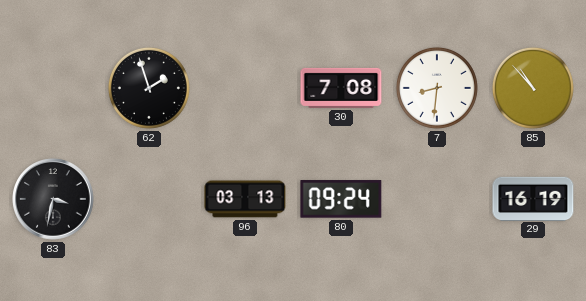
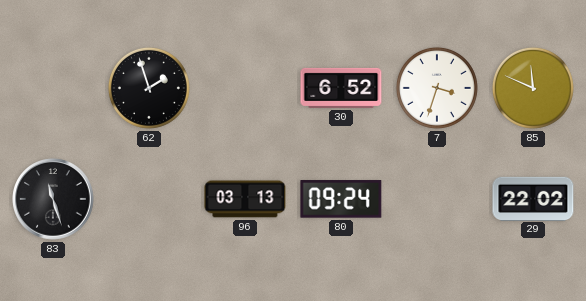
30: 7:08 -> 6:52 (341, 88)
7: 8:31 -> 3:33 (437, 88)
85: 10:53 -> 11:49 (533, 88)
83: 3:32 -> 11:27 (53, 199)
29: 16:19 -> 22:02 (533, 198)
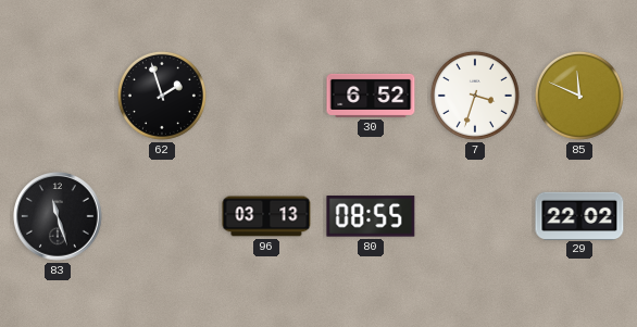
80: 09:24 -> 08:55 (371, 216)
